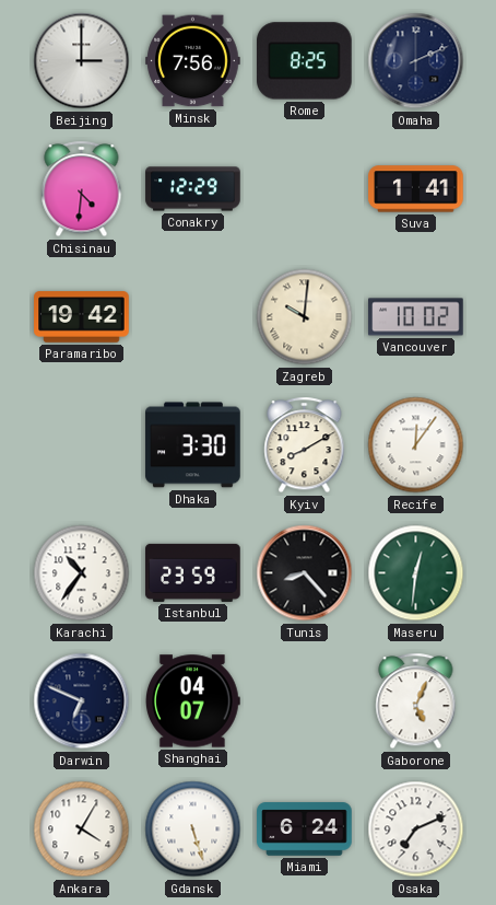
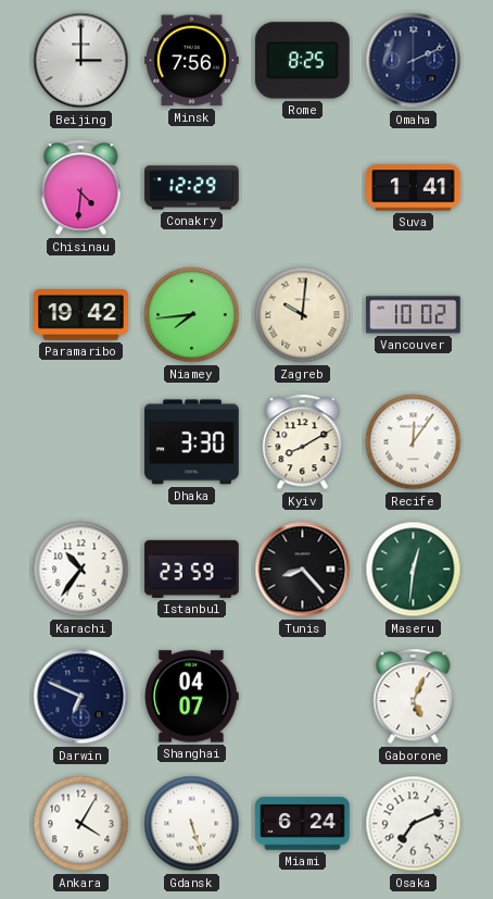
Niamey: none -> 7:44 (192, 315)
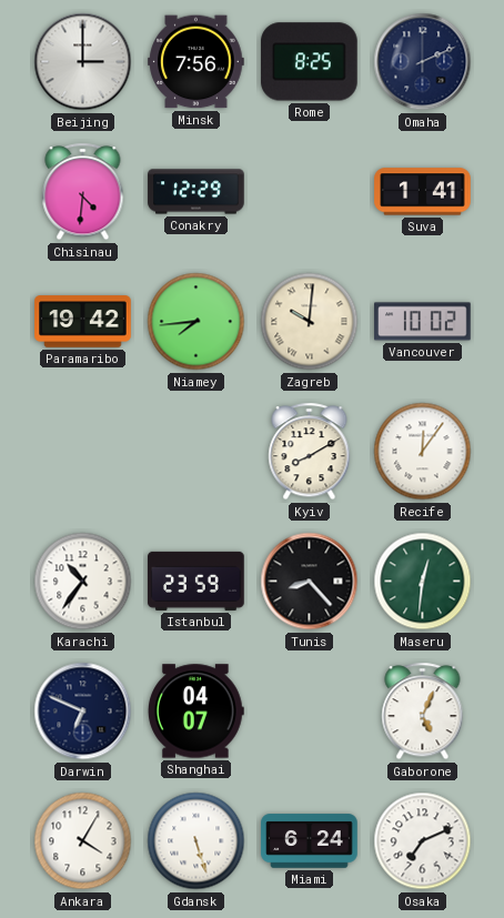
Dhaka: 3:30 -> none (192, 442)
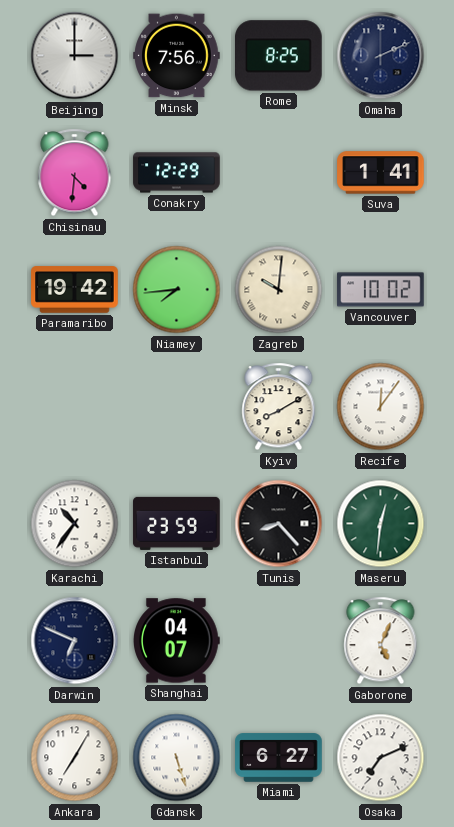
Ankara: 4:05 -> 7:05 (75, 758)
Miami: 6:24 -> 6:27 (279, 758)
